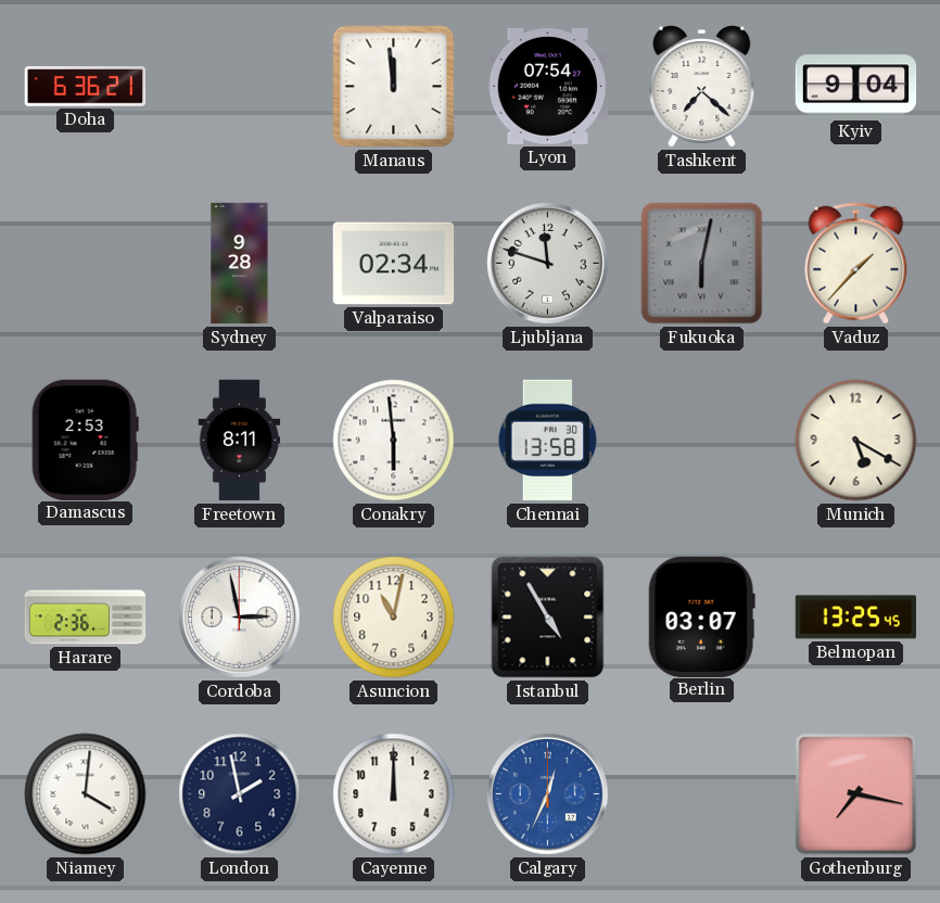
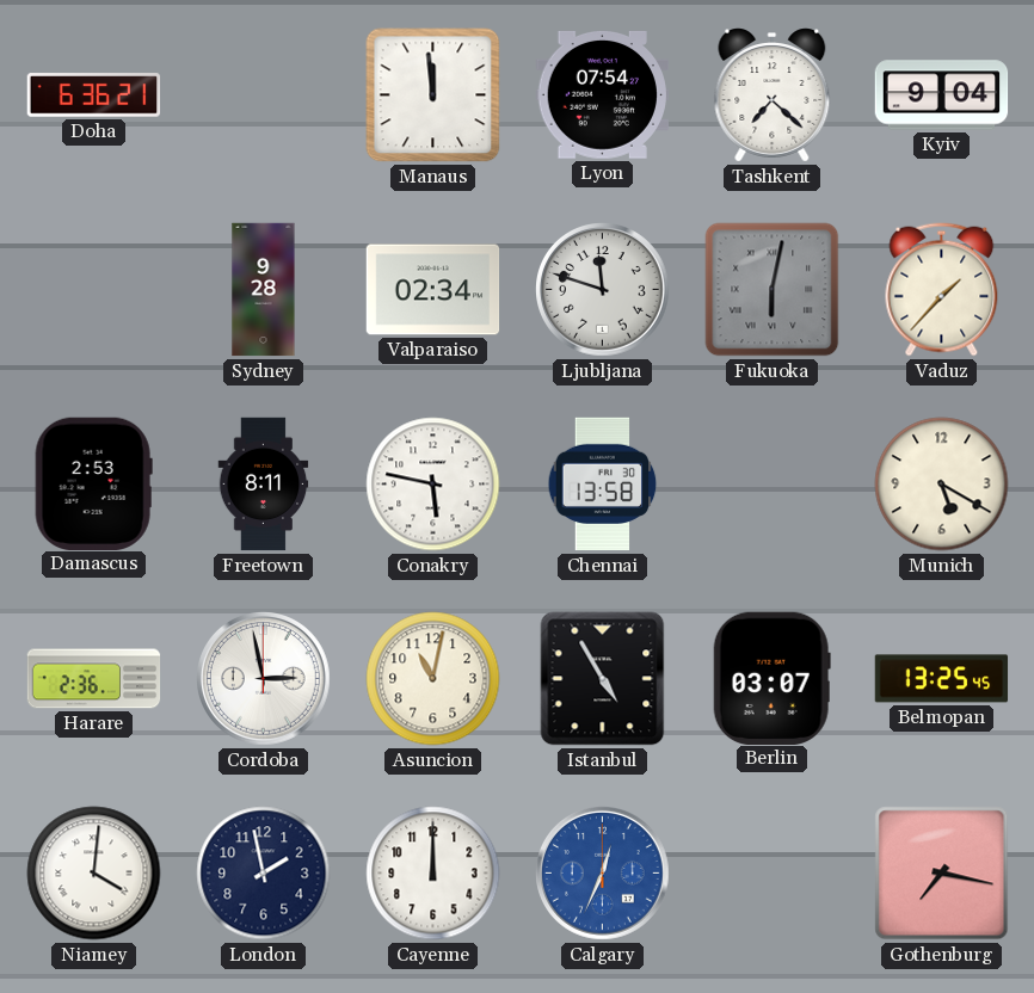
Conakry: 5:59 -> 5:47 (433, 485)
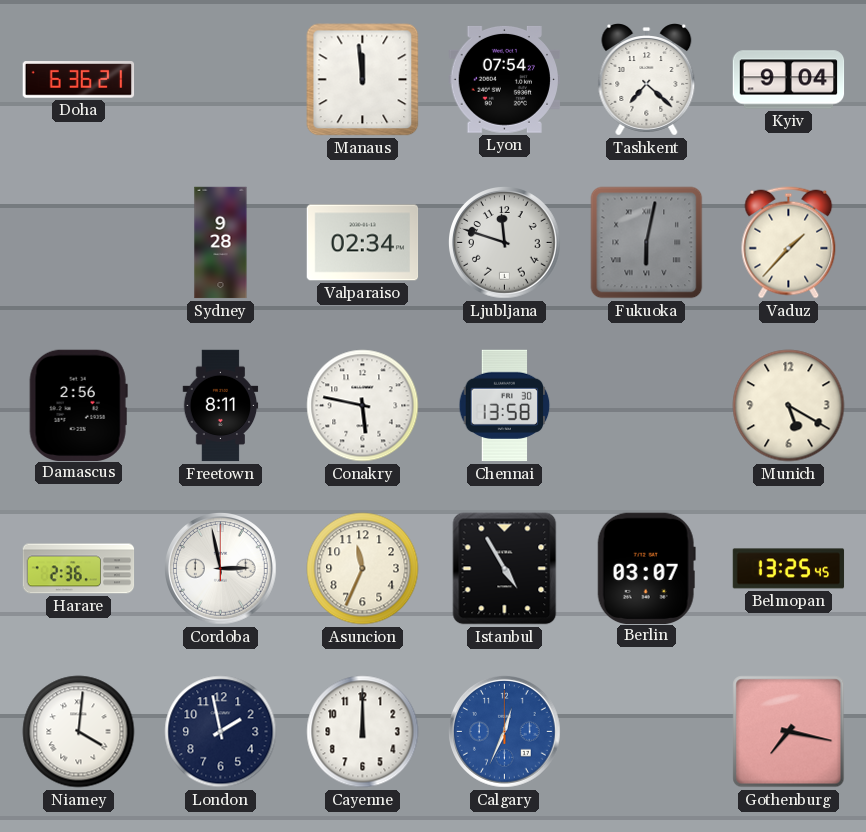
Damascus: 2:53 -> 2:56 (78, 405)
Asuncion: 11:02 -> 11:34 (363, 569)
